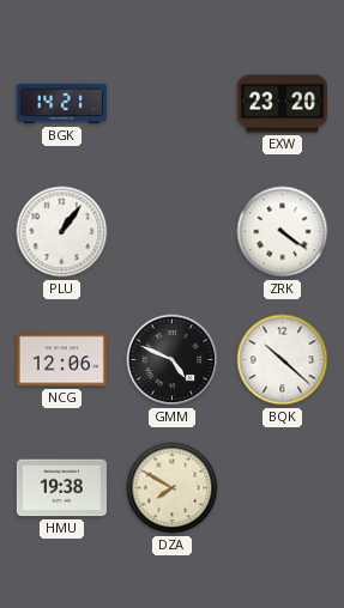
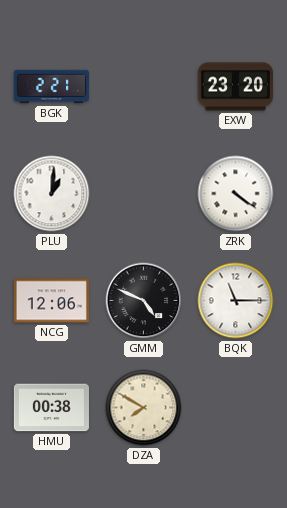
BGK: 14:21 -> 2:21 (51, 87)
PLU: 1:06 -> 1:01 (52, 194)
BQK: 10:22 -> 11:15 (236, 301)
HMU: 19:38 -> 00:38 (51, 408)
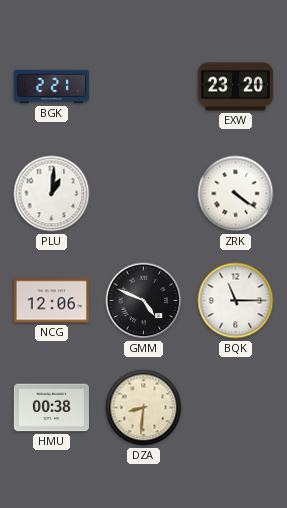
DZA: 7:50 -> 8:31 (144, 408)
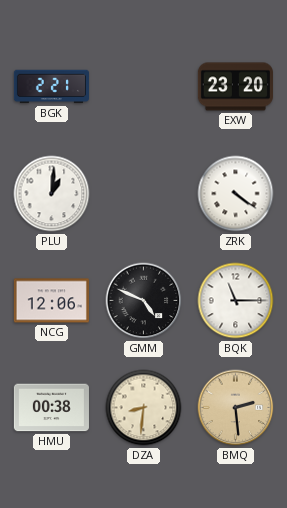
BMQ: none -> 2:29 (236, 408)
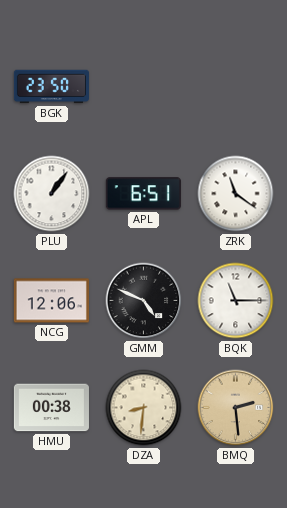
BGK: 2:21 -> 23:50 (51, 87)
EXW: 23:20 -> none (235, 87)
PLU: 1:01 -> 1:06 (52, 194)
APL: none -> 6:51 (143, 194)
ZRK: 4:21 -> 11:21 (236, 194)
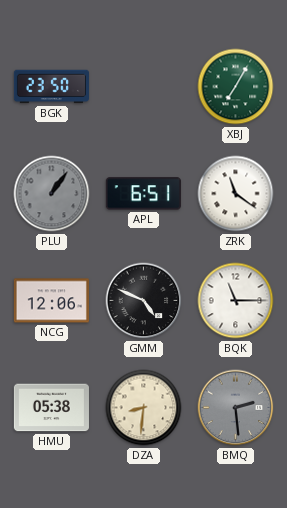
XBJ: none -> 7:05 (236, 87)
PLU dial: white -> grey (52, 194)
HMU: 00:38 -> 05:38 (51, 408)
BMQ dial: champagne -> grey (236, 408)
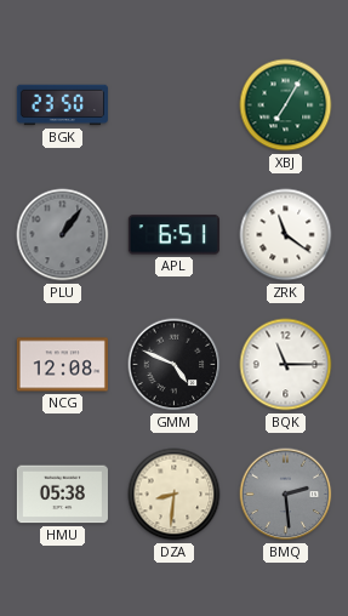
NCG: 12:06 -> 12:08 (62, 365)
